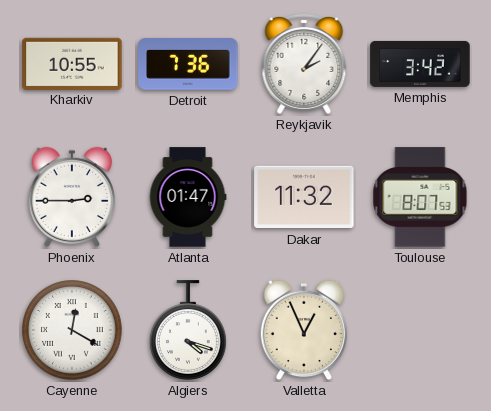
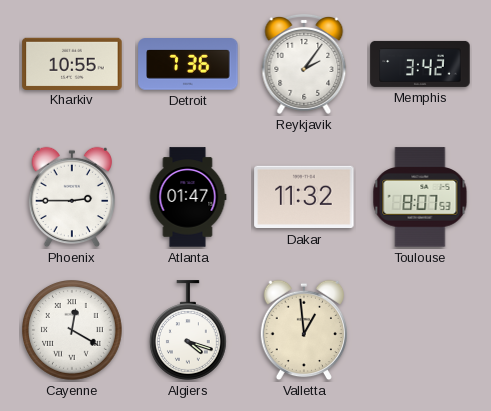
Valletta: 12:56 -> 12:59 (303, 330)
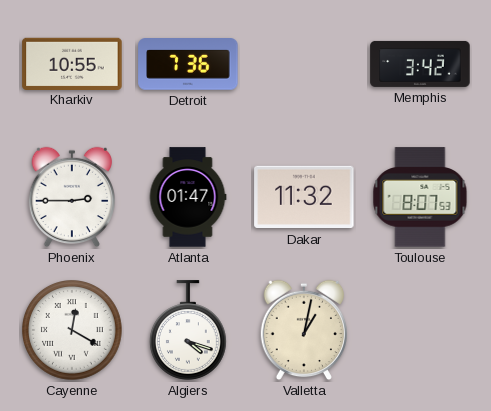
Reykjavik: 2:06 -> none (304, 64)
Valletta: 12:59 -> 1:02 (303, 330)
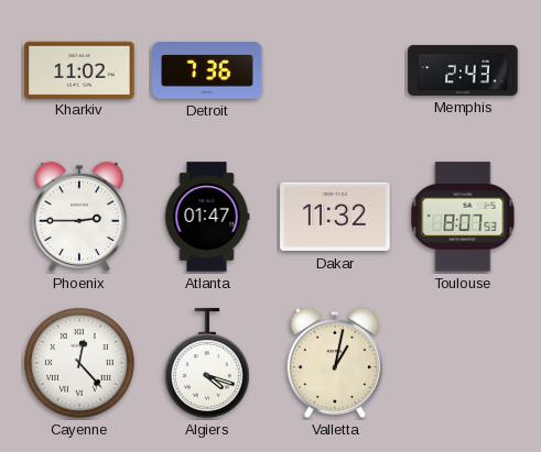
Kharkiv: 10:55 -> 11:02 (79, 69)
Memphis: 3:42 -> 2:43 (463, 70)
Cayenne: 12:20 -> 12:23 (80, 364)
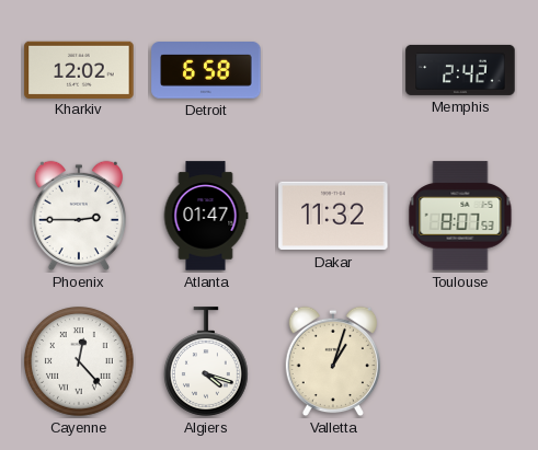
Kharkiv: 11:02 -> 12:02 (79, 69)
Detroit: 7:36 -> 6:58 (206, 71)
Memphis: 2:43 -> 2:42 (460, 70)
Valletta: 1:02 -> 1:03 (332, 361)
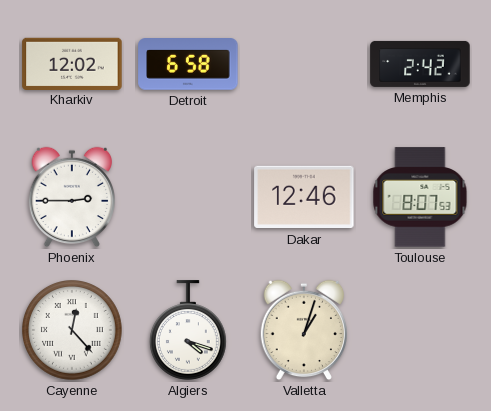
Atlanta: 01:47 -> none (206, 216)
Dakar: 11:32 -> 12:46 (304, 197)
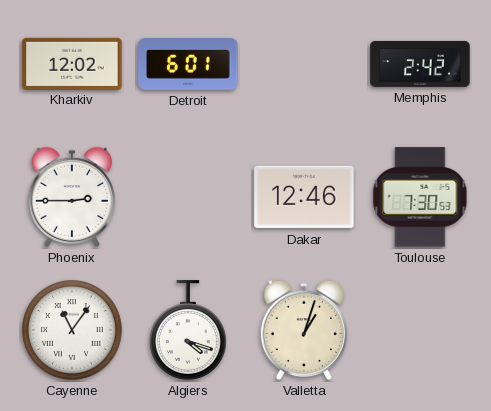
Detroit: 6:58 -> 6:01 (188, 65)
Toulouse: 8:07 -> 7:30 (420, 197)
Cayenne: 12:23 -> 11:06 (73, 331)
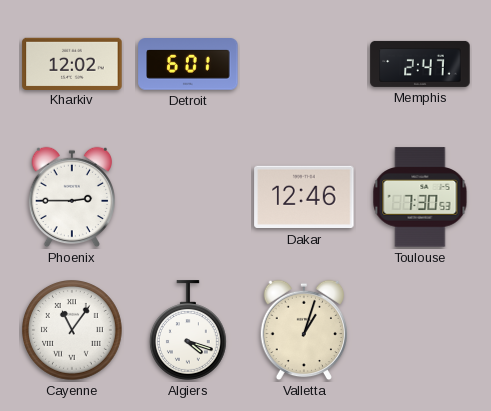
Memphis: 2:42 -> 2:47 (420, 64)
